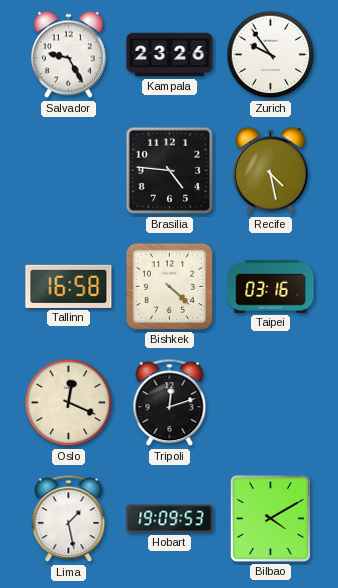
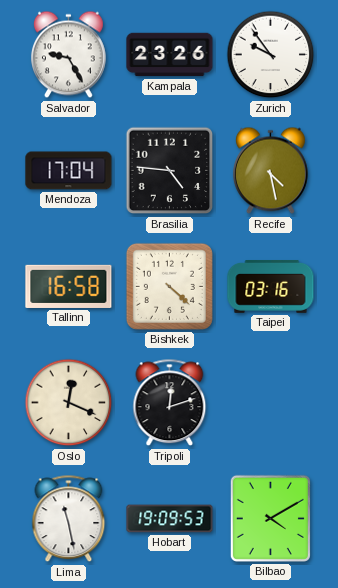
Mendoza: none -> 17:04 (69, 171)
Lima: 1:28 -> 11:28 (69, 519)
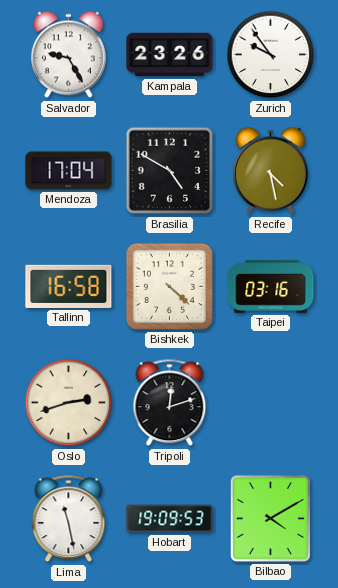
Brasilia: 4:46 -> 4:50 (170, 171)
Oslo: 12:19 -> 2:42 (69, 403)
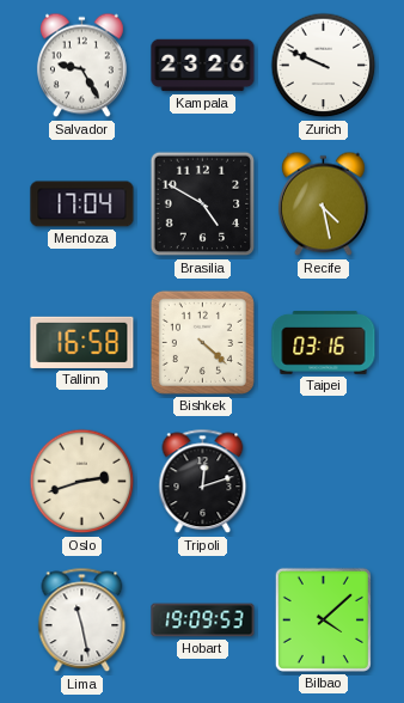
Zurich: 9:54 -> 9:49 (324, 66)
Bilbao: 4:10 -> 4:08 (323, 619)
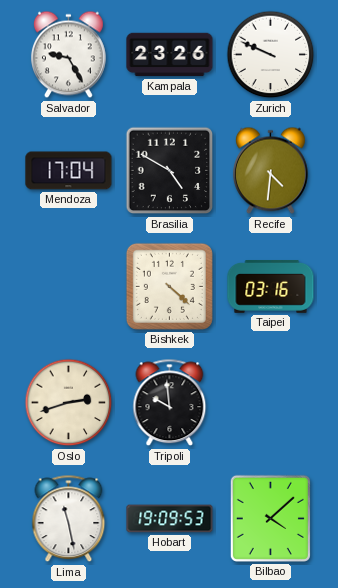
Recife: 4:28 -> 4:31 (270, 171)
Tallinn: 16:58 -> none (82, 342)
Tripoli: 12:12 -> 9:59 (170, 403)
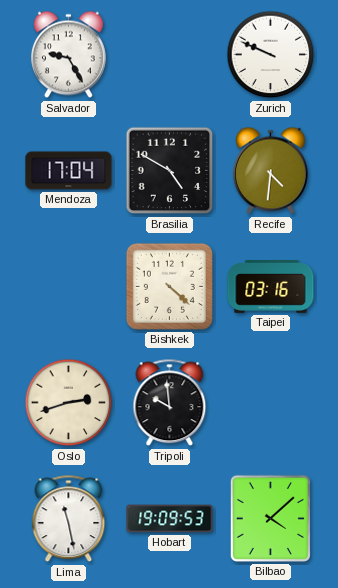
Kampala: 23:26 -> none (170, 55)
